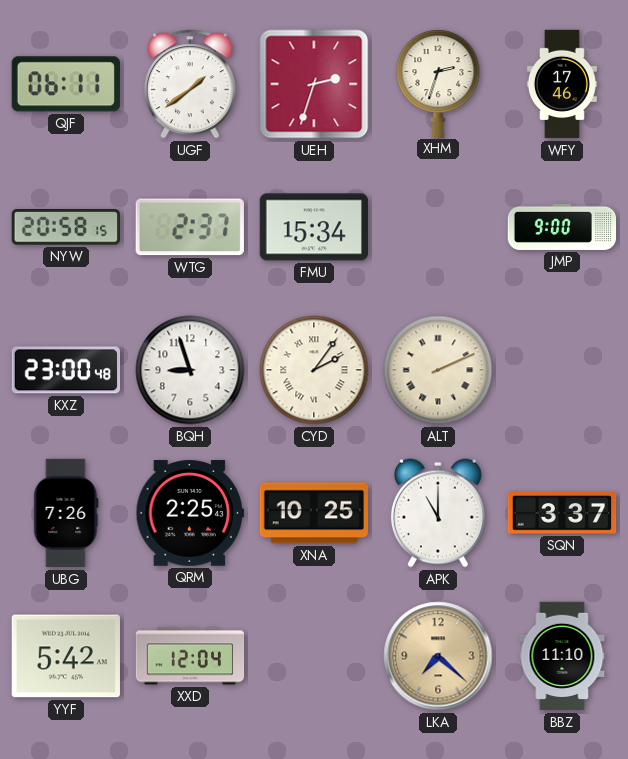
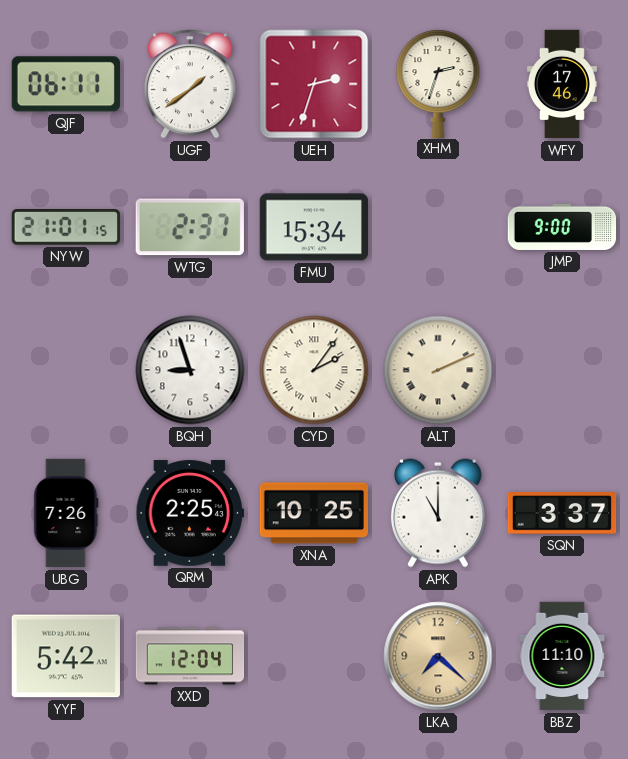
NYW: 20:58 -> 21:01 (66, 228)
KXZ: 23:00 -> none (65, 370)
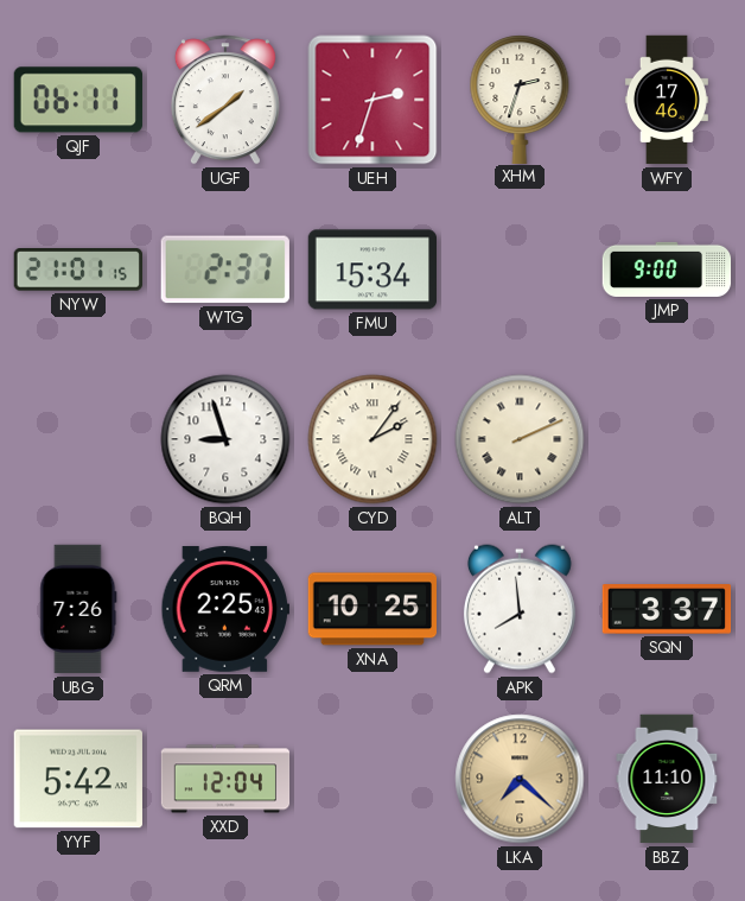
APK: 11:00 -> 7:59 (520, 609)
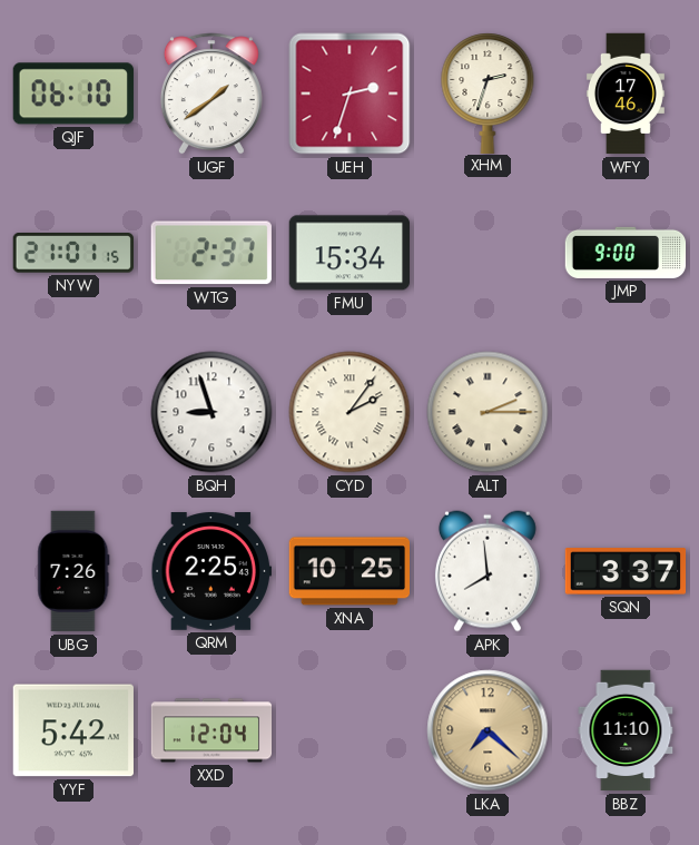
QJF: 06:11 -> 06:10 (73, 94)
ALT: 2:11 -> 2:15 (488, 412)
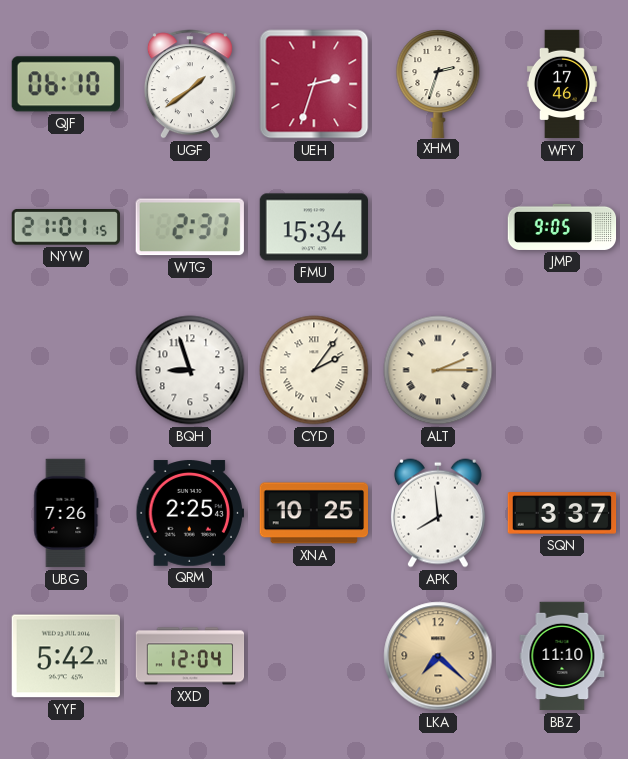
JMP: 9:00 -> 9:05 (562, 227)
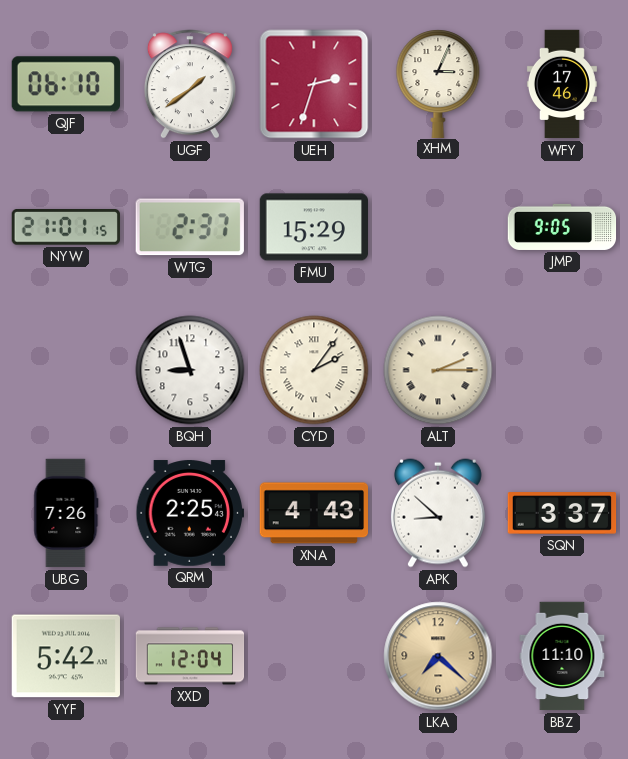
XHM: 2:33 -> 3:04 (438, 83)
FMU: 15:34 -> 15:29 (313, 227)
XNA: 10:25 -> 4:43 (313, 513)
APK: 7:59 -> 8:52 (438, 513)
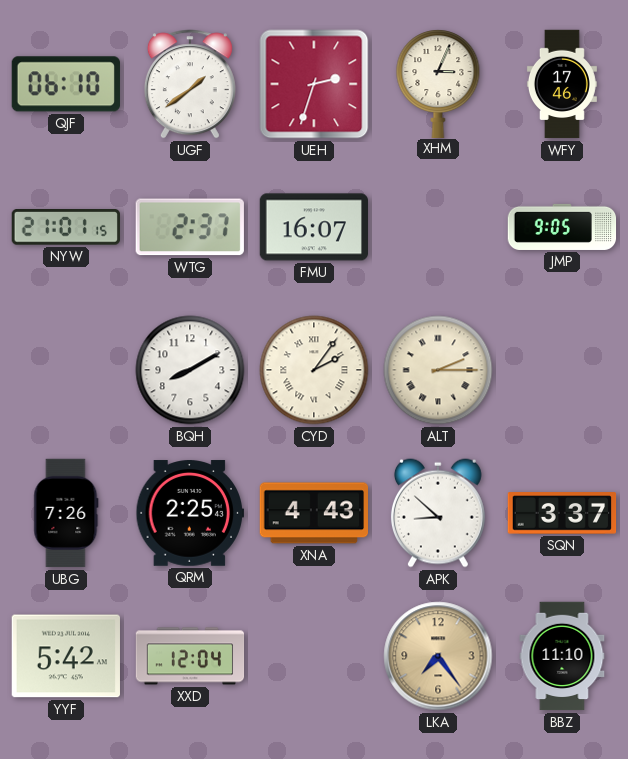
FMU: 15:29 -> 16:07 (313, 227)
BQH: 8:57 -> 8:10 (190, 370)
LKA: 7:22 -> 7:24 (438, 656)
